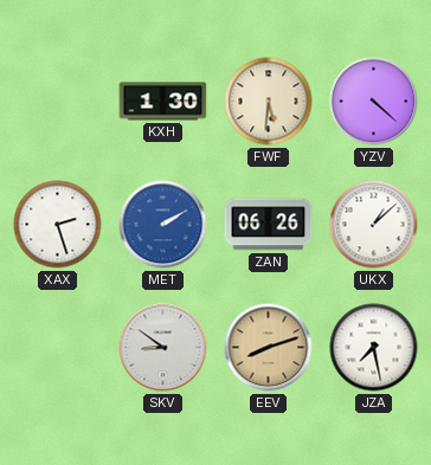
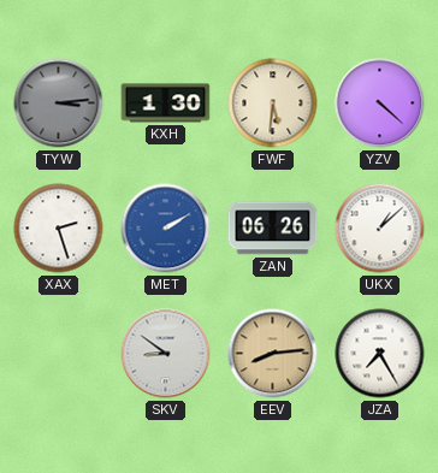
TYW: none -> 3:14 (59, 104)
EEV: 8:12 -> 8:14 (273, 354)
JZA: 7:28 -> 7:25 (380, 354)
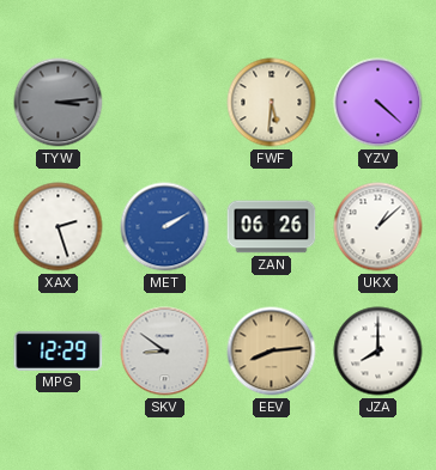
KXH: 1:30 -> none (166, 104)
MPG: none -> 12:29 (59, 350)
JZA: 7:25 -> 8:00 (379, 352)
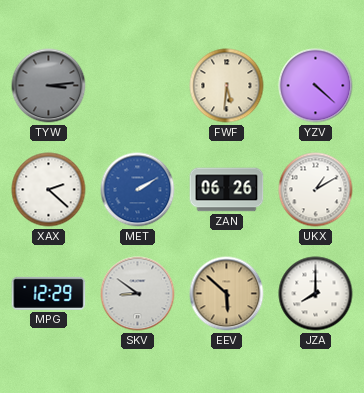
XAX: 2:27 -> 2:22 (49, 190)
UKX: 1:08 -> 1:10 (316, 190)
EEV: 8:14 -> 5:52 (227, 294)
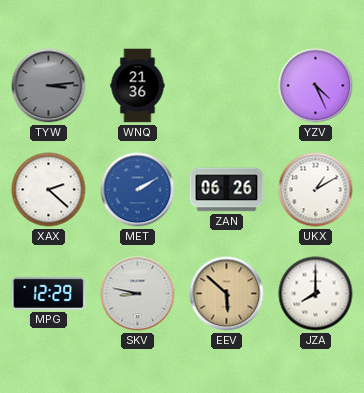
WNQ: none -> 21:36 (138, 86)
FWF: 5:31 -> none (227, 86)
YZV: 4:22 -> 4:26 (316, 86)
SKV: 8:51 -> 8:47 (138, 294)
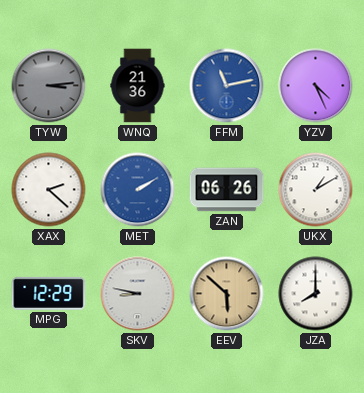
FFM: none -> 11:13 (227, 86)
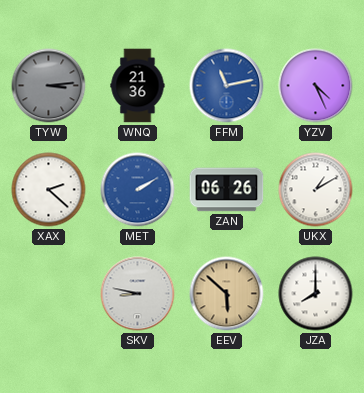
MPG: 12:29 -> none (49, 293)
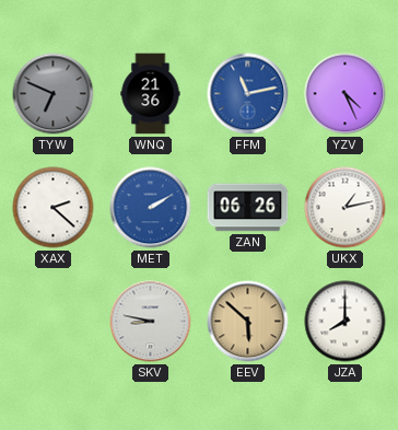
TYW: 3:14 -> 6:49 (54, 94)
UKX: 1:10 -> 1:13 (346, 208)
